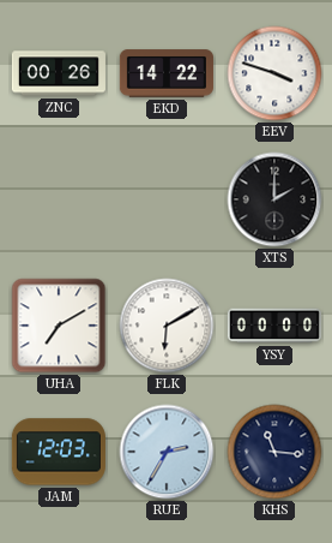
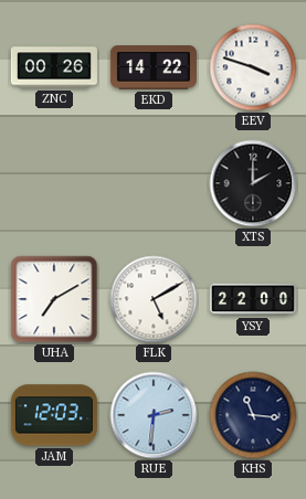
FLK: 6:10 -> 5:10 (154, 299)
YSY: 00:00 -> 22:00 (253, 299)
RUE: 2:35 -> 2:31 (154, 415)
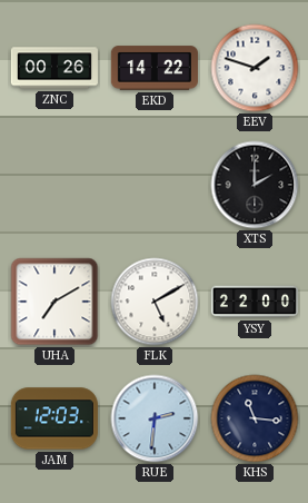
EEV: 3:48 -> 1:48 (255, 68)
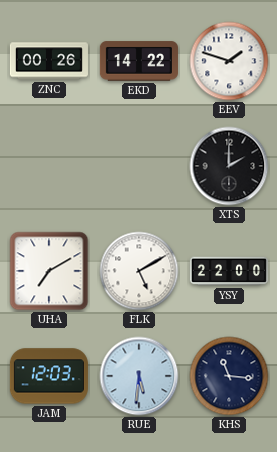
RUE: 2:31 -> 5:31 (139, 376)
